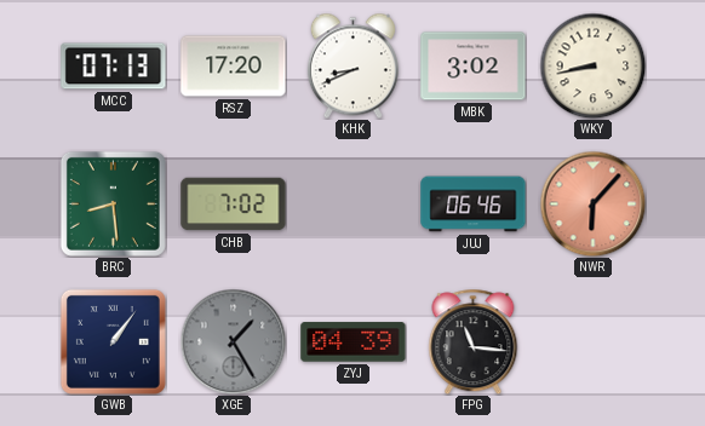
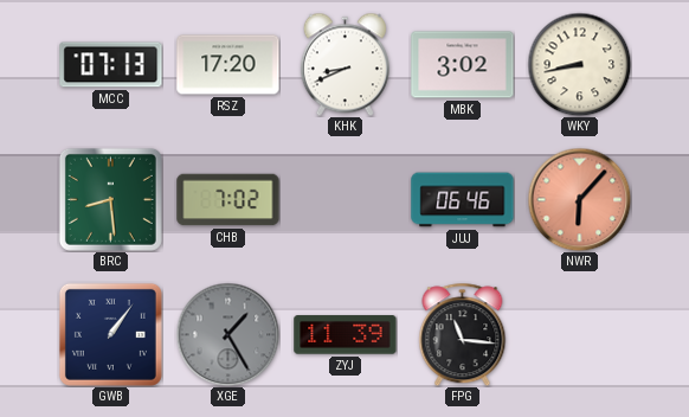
ZYJ: 04:39 -> 11:39 (346, 335)
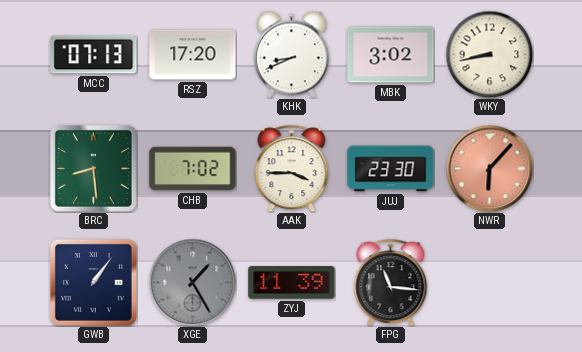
AAK: none -> 3:45 (292, 168)
JUJ: 06:46 -> 23:30 (391, 169)
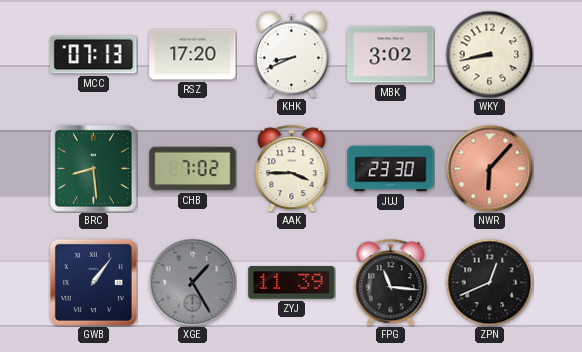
ZPN: none -> 12:41 (489, 282)
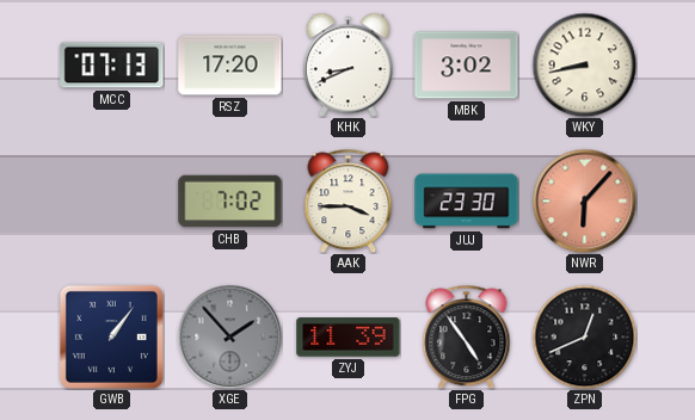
BRC: 8:29 -> none (93, 168)
XGE: 1:25 -> 1:53 (229, 336)
FPG: 11:16 -> 4:54 (467, 336)
